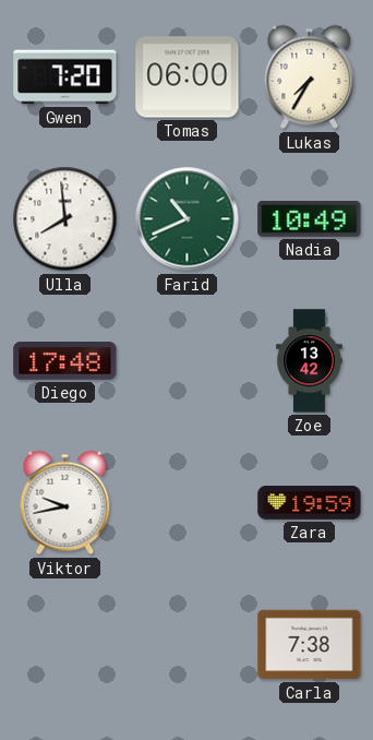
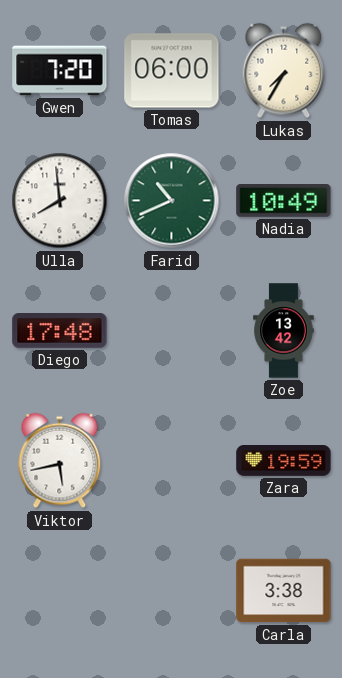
Viktor: 9:43 -> 5:43 (60, 461)
Carla: 7:38 -> 3:38 (284, 591)
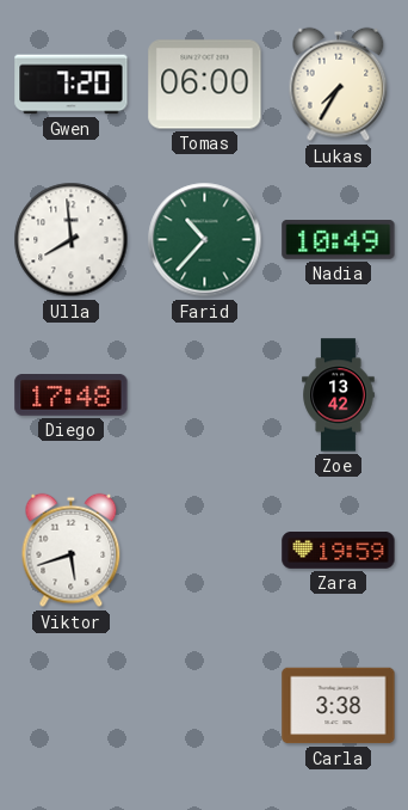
Farid: 10:41 -> 10:37 (205, 240)
Viktor: 5:43 -> 5:42 (72, 551)
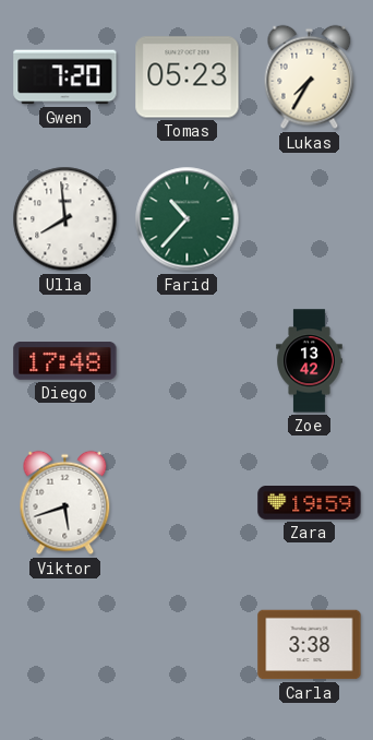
Tomas: 06:00 -> 05:23 (188, 77)
Nadia: 10:49 -> none (339, 240)
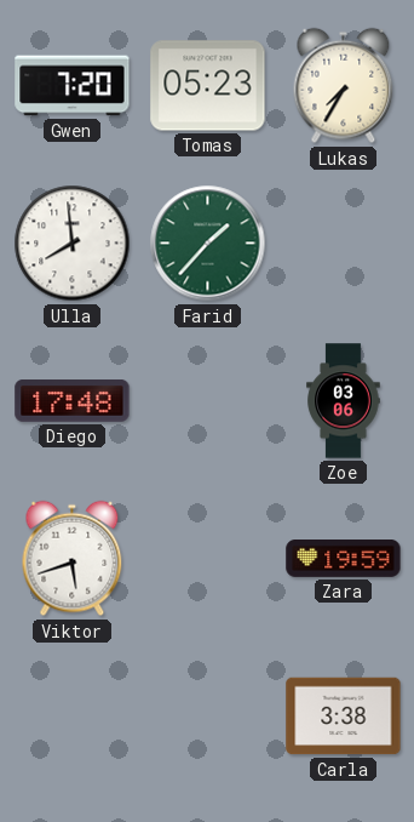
Farid: 10:37 -> 1:37 (208, 244)
Zoe: 13:42 -> 03:06 (344, 401)
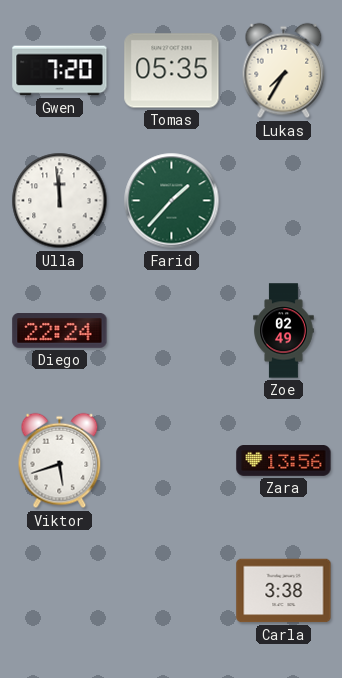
Tomas: 05:23 -> 05:35 (172, 71)
Ulla: 7:59 -> 11:59 (60, 201)
Diego: 17:48 -> 22:24 (60, 331)
Zoe: 03:06 -> 02:49 (284, 331)
Zara: 19:59 -> 13:56 (284, 461)
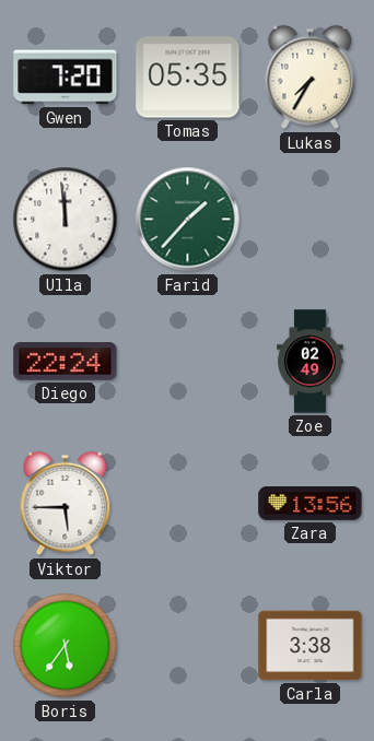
Viktor: 5:42 -> 5:45 (66, 504)
Boris: none -> 5:36 (66, 646)
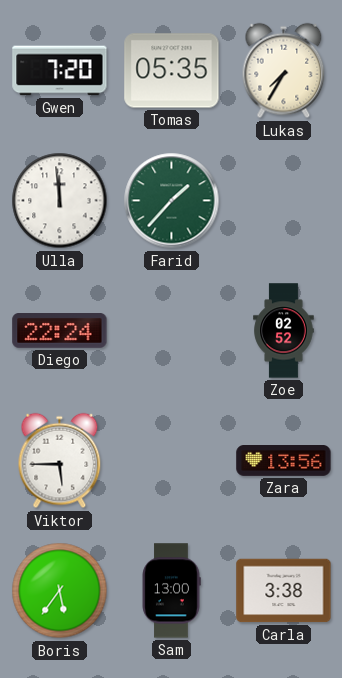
Zoe: 02:49 -> 02:52 (284, 331)
Sam: none -> 13:00 (171, 591)
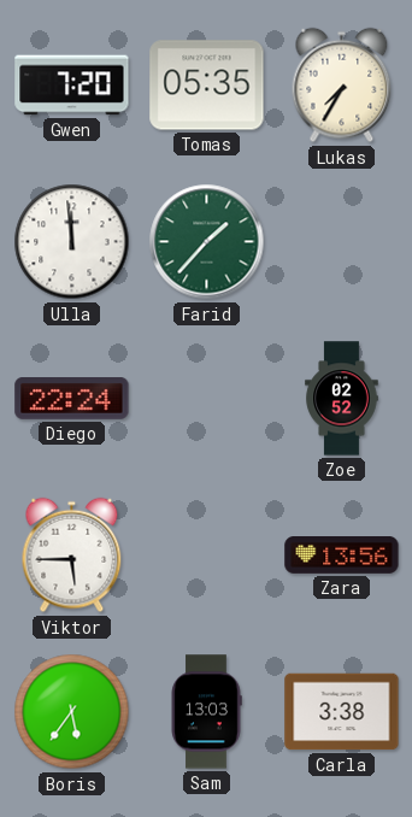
Sam: 13:00 -> 13:03 (206, 712)
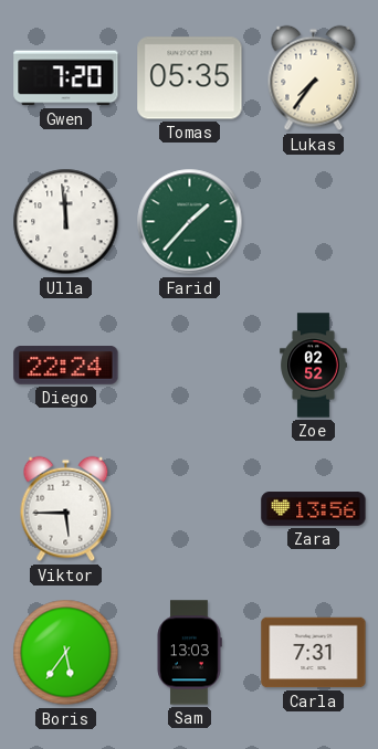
Lukas: 7:35 -> 7:36 (314, 78)
Carla: 3:38 -> 7:31 (314, 653)
